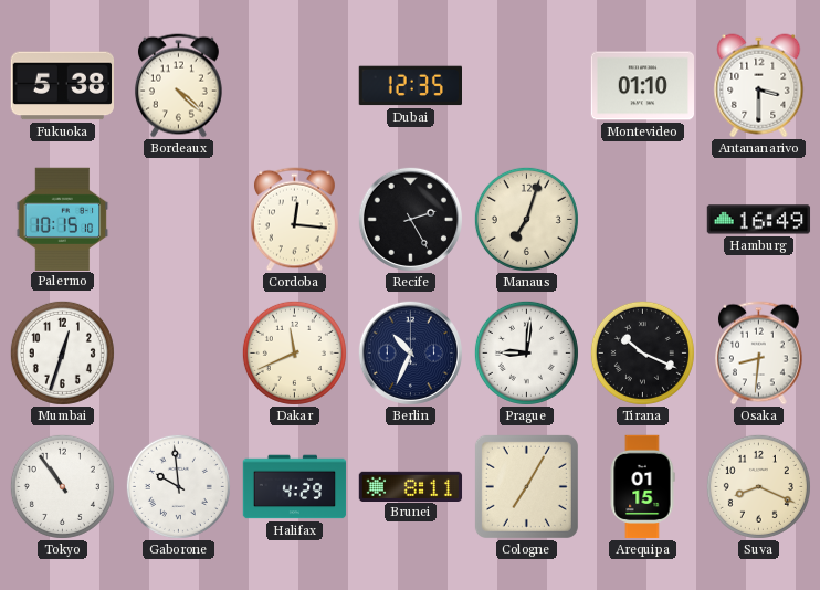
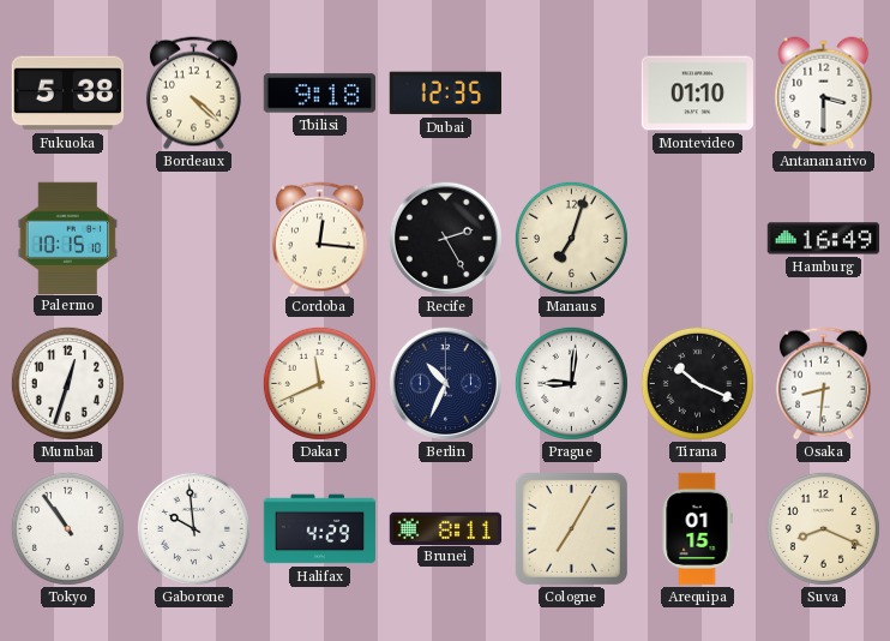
Tbilisi: none -> 9:18 (319, 94)
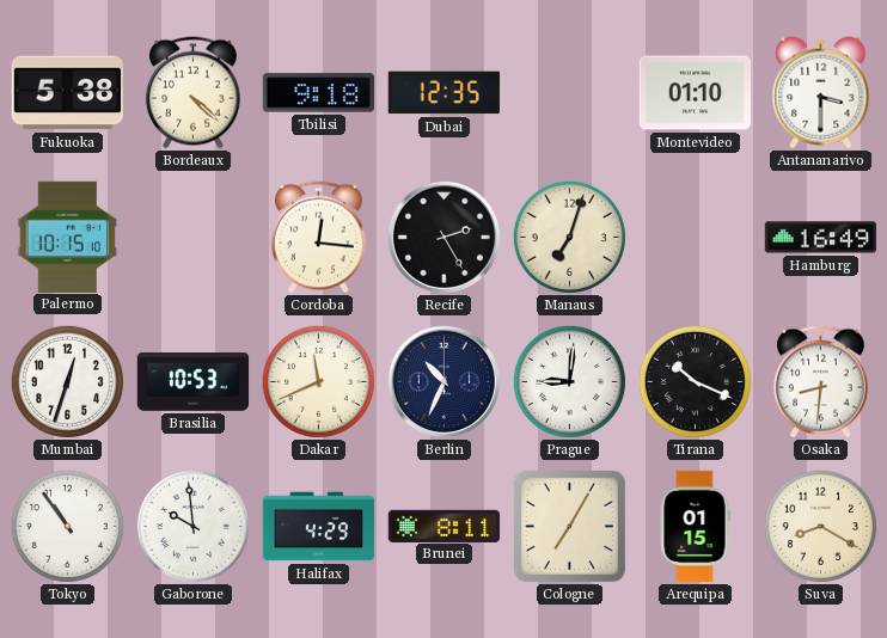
Brasilia: none -> 10:53 (194, 382)
Suva: 8:19 -> 8:20 (820, 526)
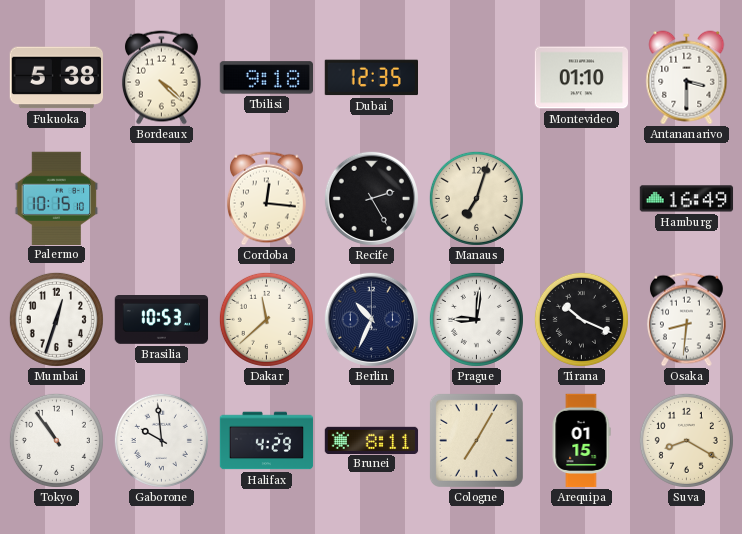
Dakar: 11:41 -> 11:38 (266, 319)
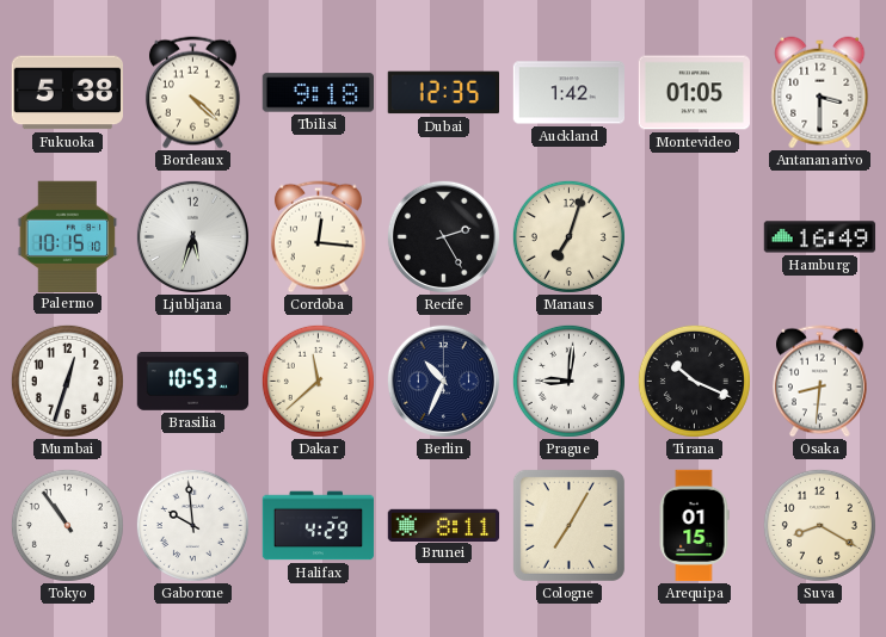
Auckland: none -> 1:42 (570, 93)
Montevideo: 01:10 -> 01:05 (695, 93)
Ljubljana: none -> 5:33 (192, 236)
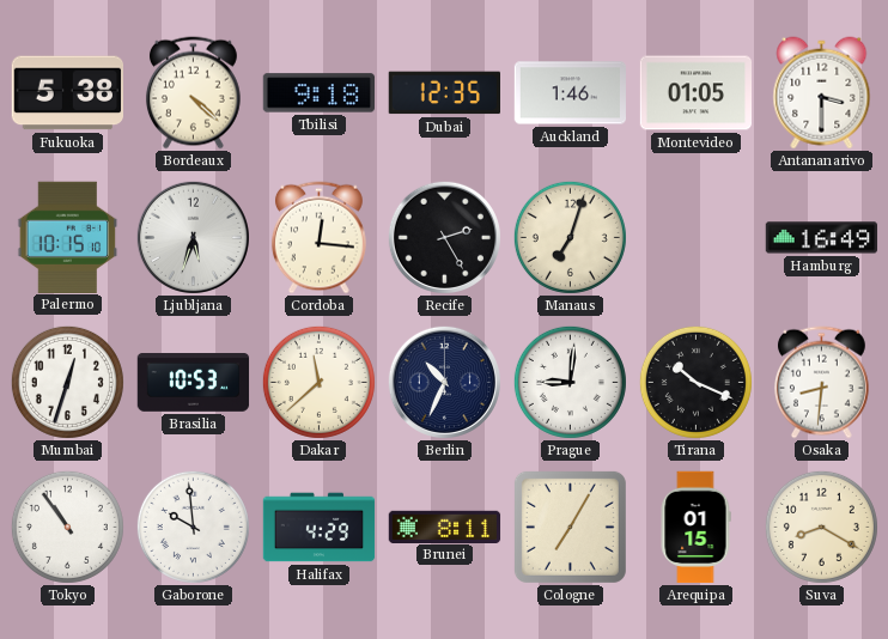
Auckland: 1:42 -> 1:46 (571, 93)
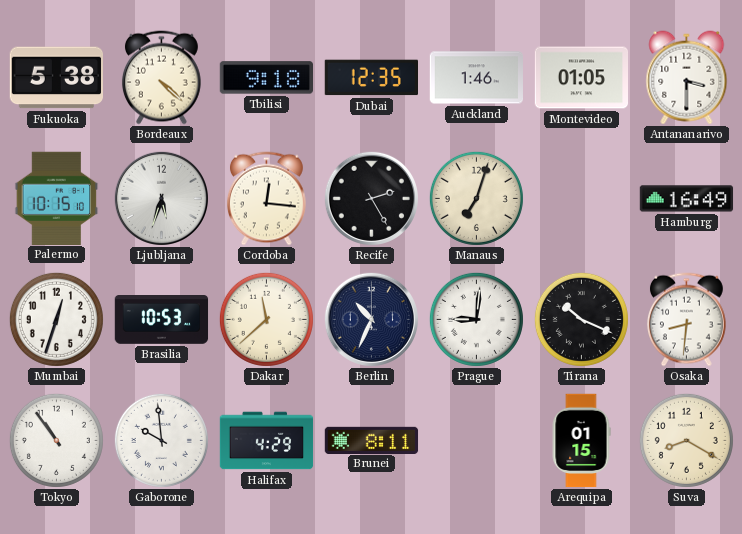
Cologne: 7:05 -> none (570, 527)
